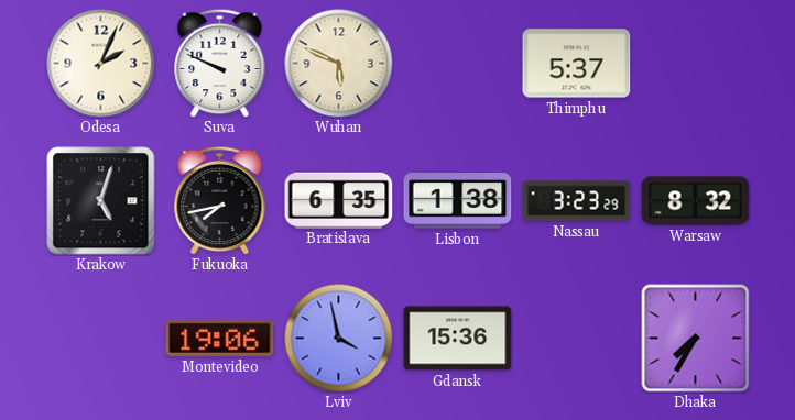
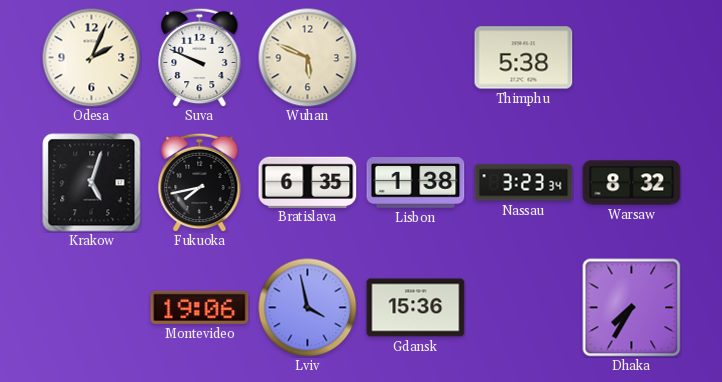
Thimphu: 5:37 -> 5:38 (524, 58)
Nassau: 3:23:29 -> 3:23:34 (524, 183)
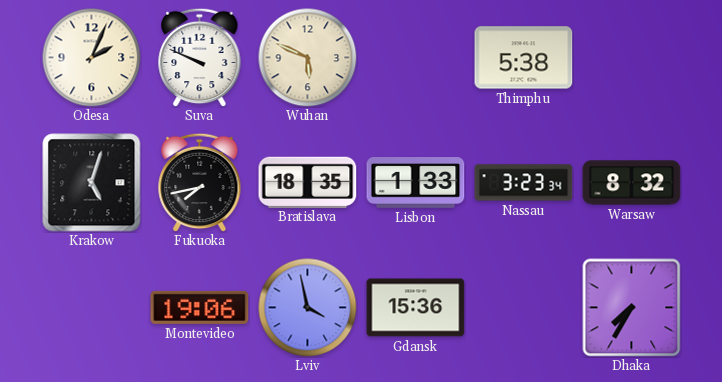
Bratislava: 6:35 -> 18:35 (308, 182)
Lisbon: 1:38 -> 1:33 (416, 183)
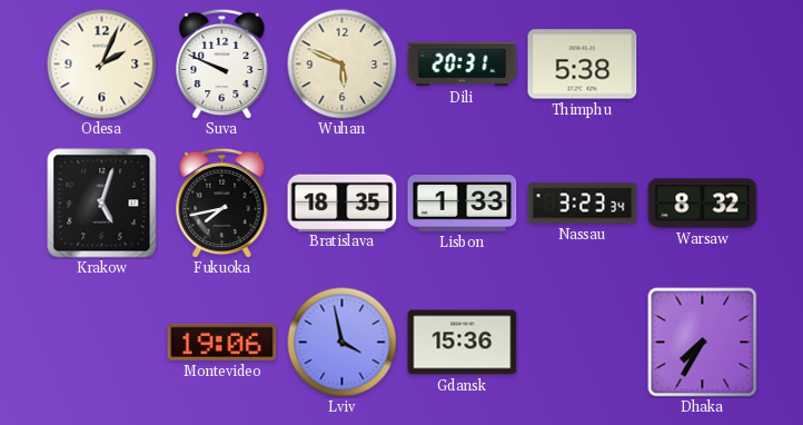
Dili: none -> 20:31 (463, 65)
